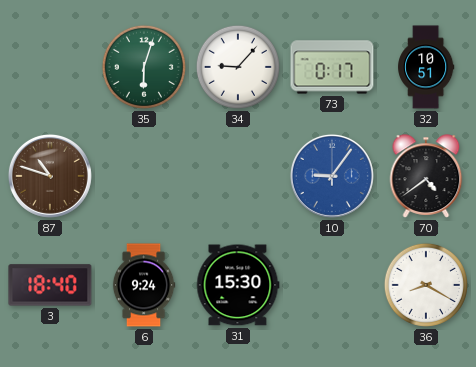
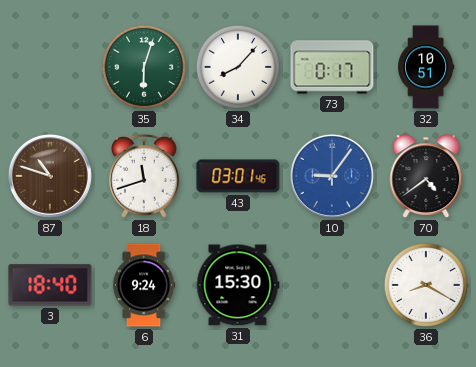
34: 9:07 -> 8:07 (238, 67)
18: none -> 11:42 (144, 177)
43: none -> 03:01 (238, 176)
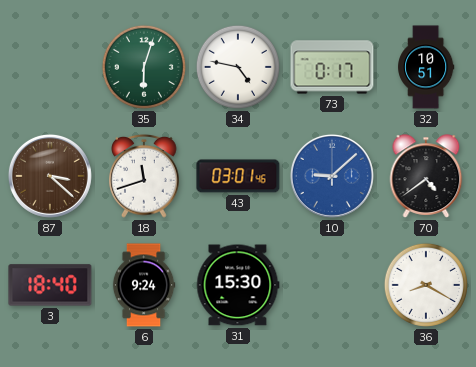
34: 8:07 -> 4:47 (238, 67)
87: 10:48 -> 3:22 (50, 176)
10: 9:06 -> 9:08 (332, 176)
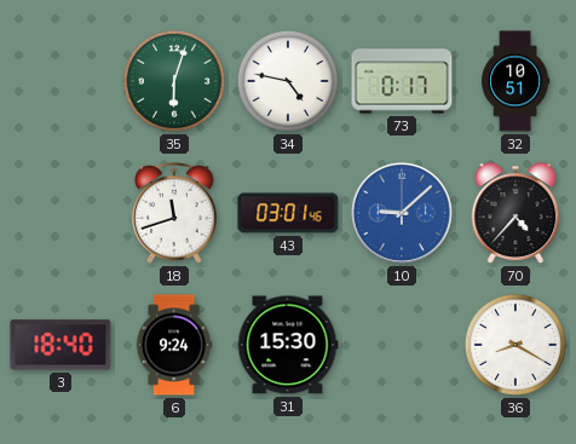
87: 3:22 -> none (50, 176)
70: 4:39 -> 4:37 (515, 213)
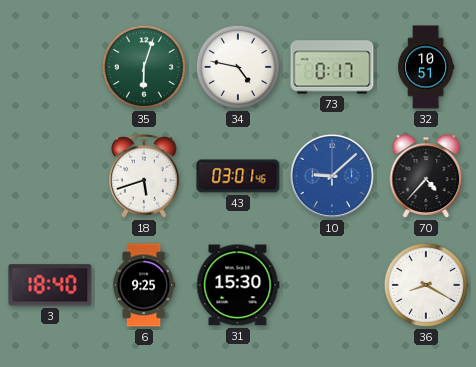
18: 11:42 -> 5:42 (144, 177)
6: 9:24 -> 9:25 (144, 285)
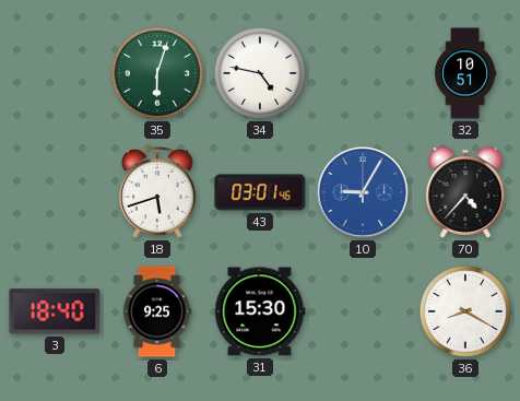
73: 0:17 -> none (332, 67)
10: 9:08 -> 9:05 (363, 192)
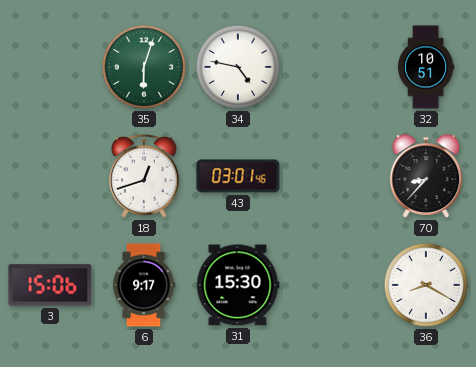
18: 5:42 -> 12:42 (144, 177)
10: 9:05 -> none (363, 192)
70: 4:37 -> 8:37 (426, 176)
3: 18:40 -> 15:06 (50, 285)
6: 9:25 -> 9:17 (144, 285)
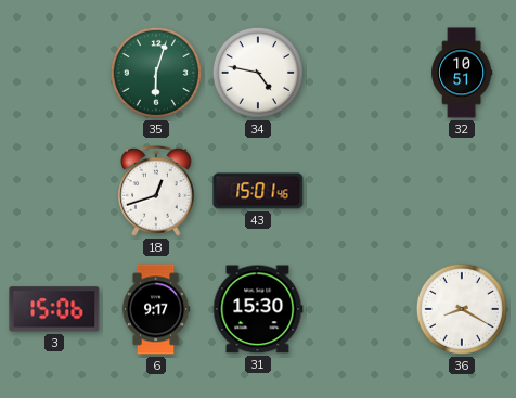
43: 03:01 -> 15:01 (258, 191)
70: 8:37 -> none (426, 176)
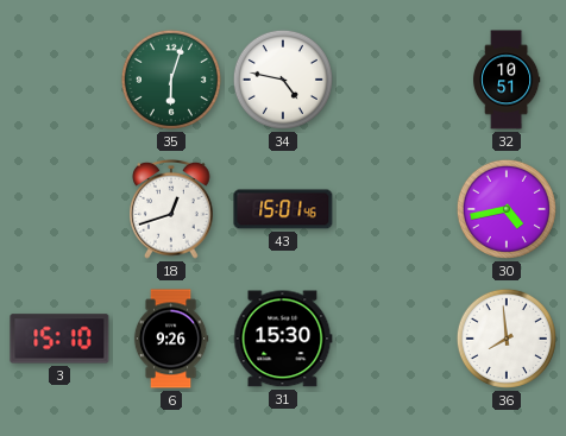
30: none -> 4:43 (507, 209)
3: 15:06 -> 15:10 (59, 339)
6: 9:17 -> 9:26 (171, 339)
36: 8:20 -> 7:59 (507, 339)
